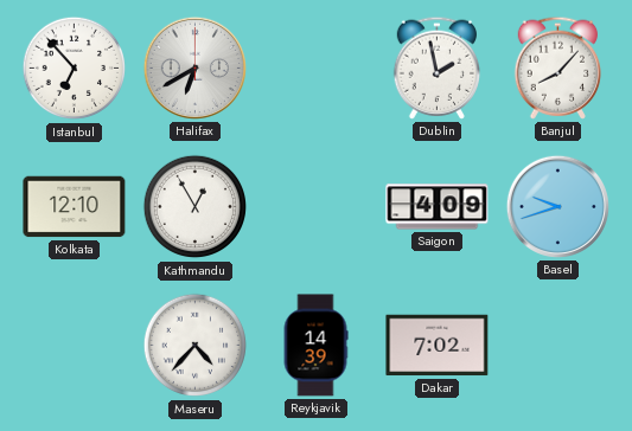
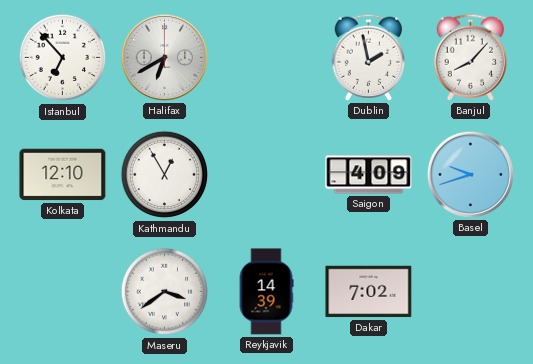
Maseru: 4:37 -> 3:39 (165, 292)
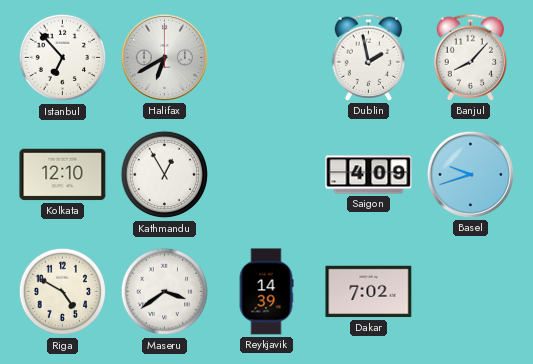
Riga: none -> 4:50 (63, 292)
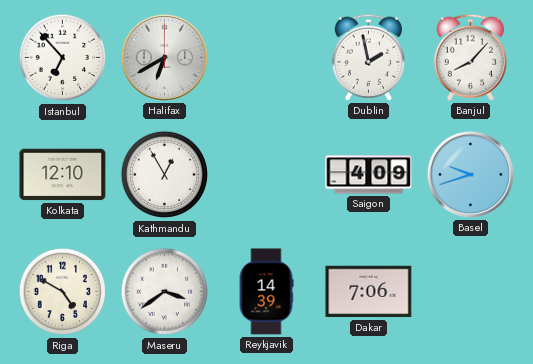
Dakar: 7:02 -> 7:06 (369, 292)
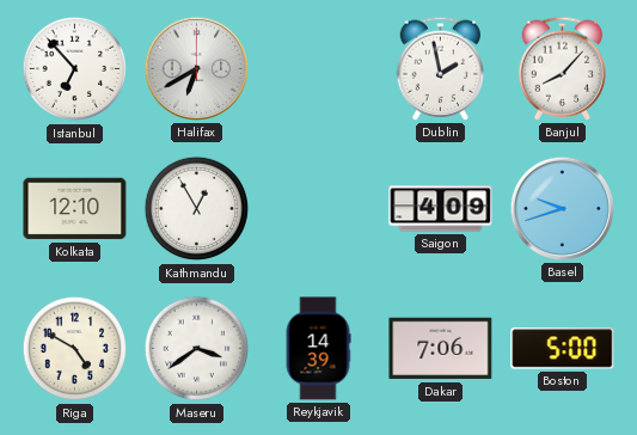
Boston: none -> 5:00 (563, 349)
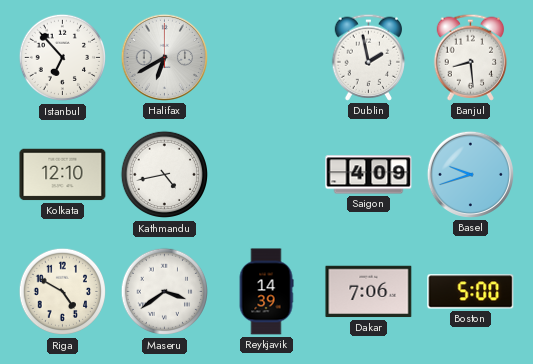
Banjul: 8:07 -> 8:29 (471, 57)
Kathmandu: 12:55 -> 4:43 (165, 175)
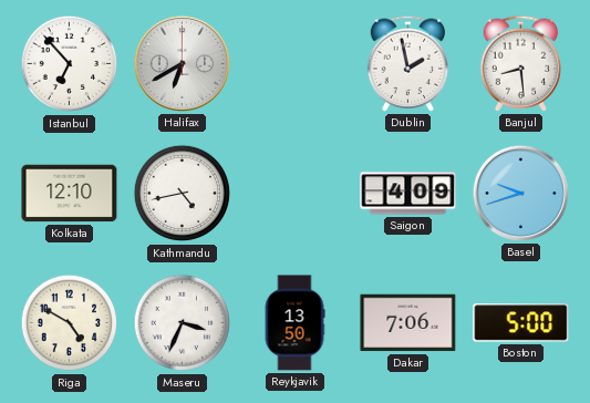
Maseru: 3:39 -> 3:34 (183, 323)
Reykjavik: 14:39 -> 13:50 (294, 323)
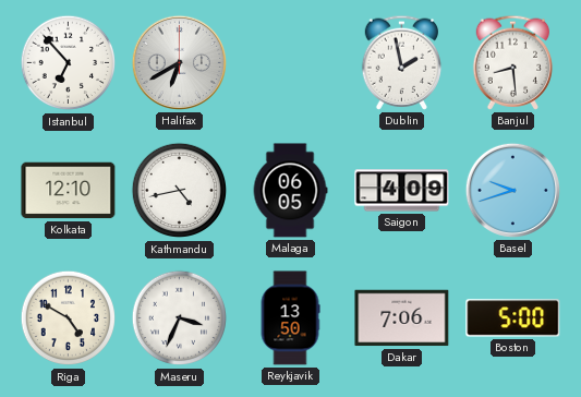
Malaga: none -> 06:05 (290, 191)
